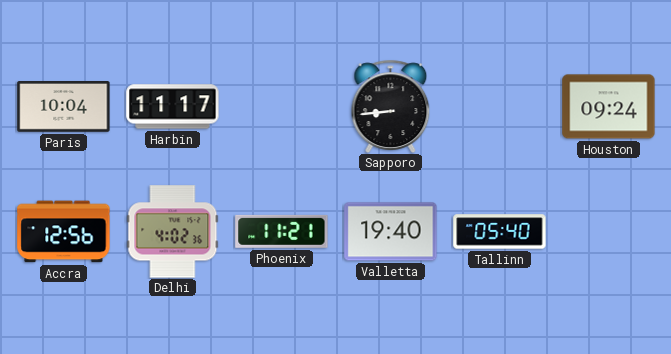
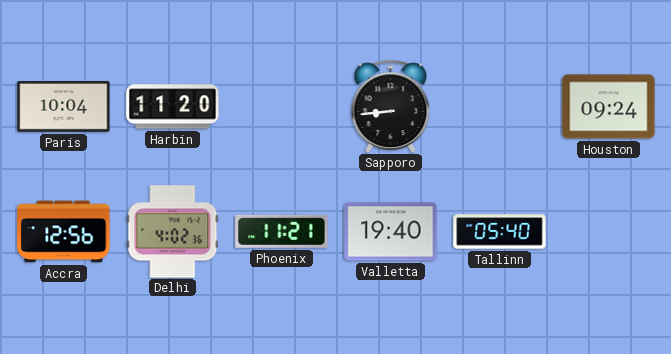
Harbin: 11:17 -> 11:20 (173, 107)
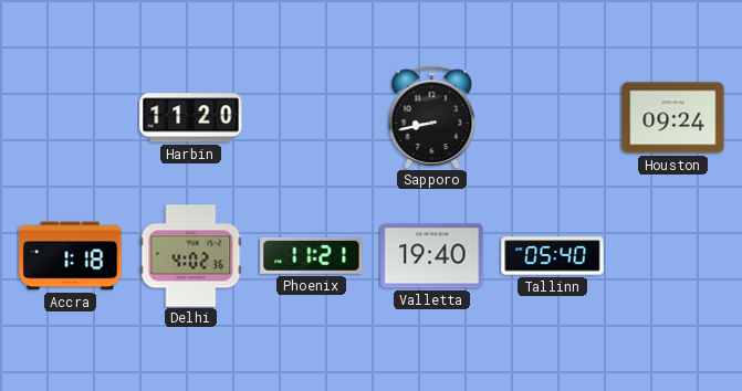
Paris: 10:04 -> none (64, 107)
Sapporo: 8:44 -> 8:43 (432, 117)
Accra: 12:56 -> 1:18 (71, 256)
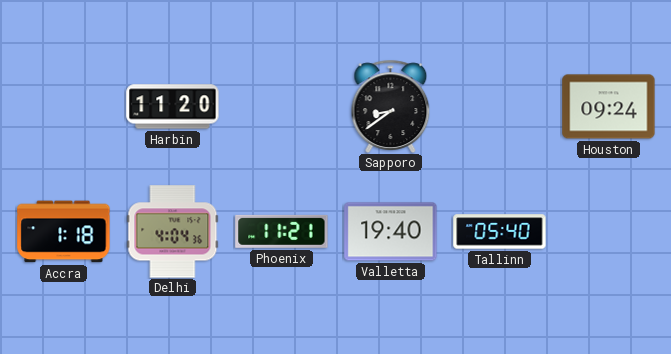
Sapporo: 8:43 -> 8:39 (391, 106)
Delhi: 4:02 -> 4:04 (173, 232)
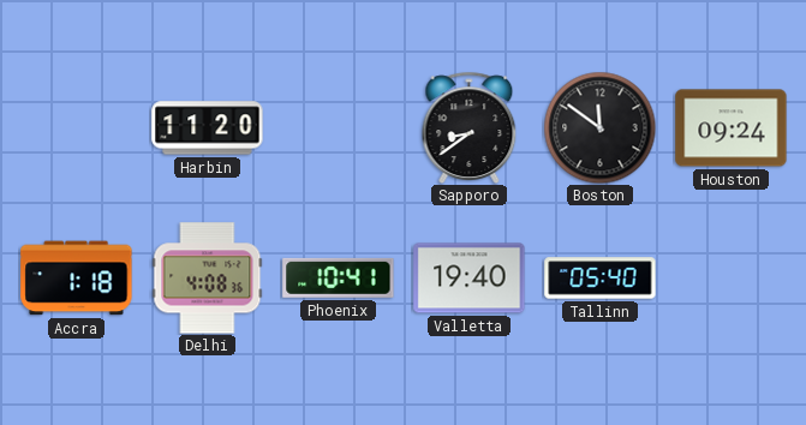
Boston: none -> 11:51 (599, 127)
Delhi: 4:04 -> 4:08 (208, 279)
Phoenix: 11:21 -> 10:41 (339, 277)
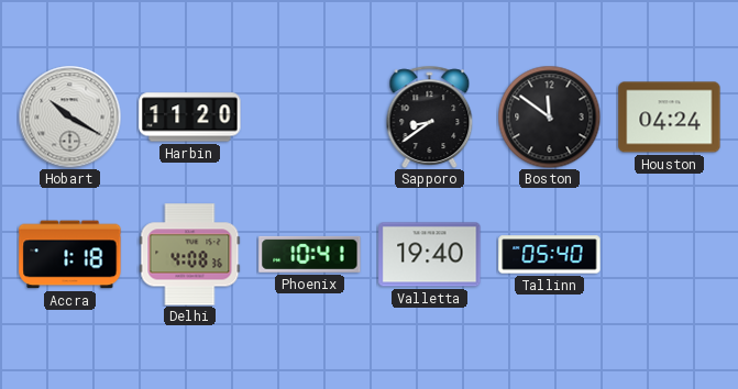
Hobart: none -> 10:20 (69, 116)
Houston: 09:24 -> 04:24 (670, 118)
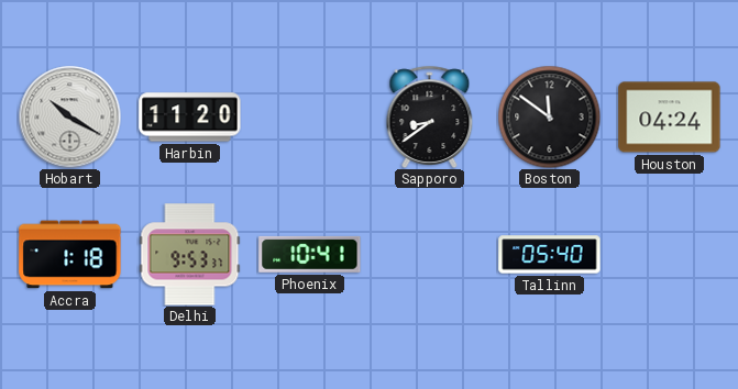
Delhi: 4:08 -> 9:53 (190, 255)
Valletta: 19:40 -> none (430, 255)
